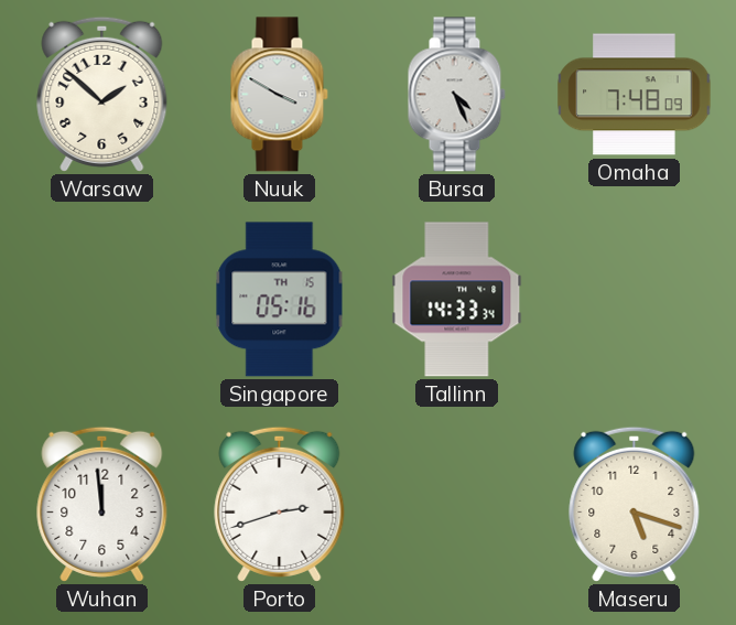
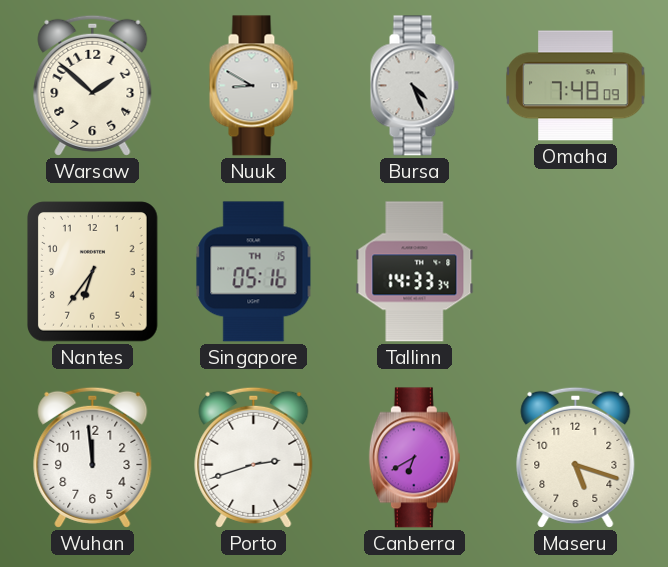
Nuuk: 3:50 -> 8:50 (253, 86)
Nantes: none -> 6:36 (93, 272)
Canberra: none -> 6:40 (414, 458)
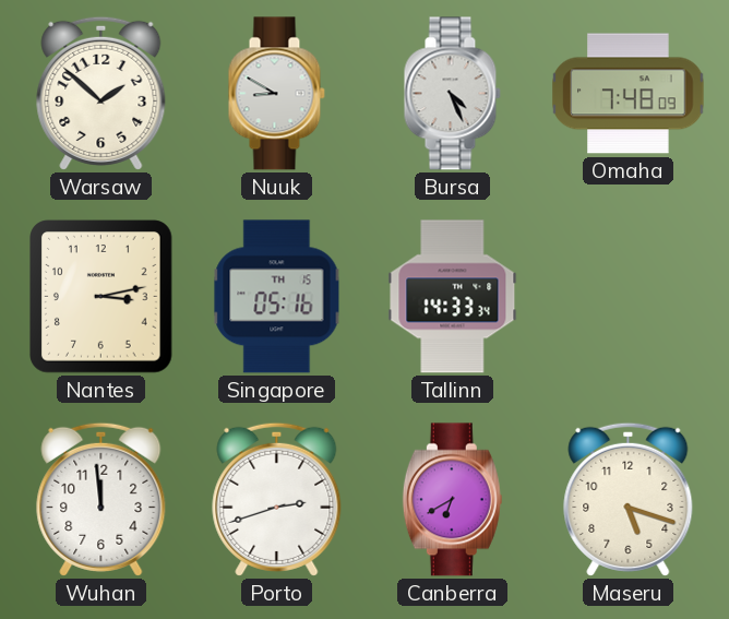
Nantes: 6:36 -> 3:13 (101, 297)
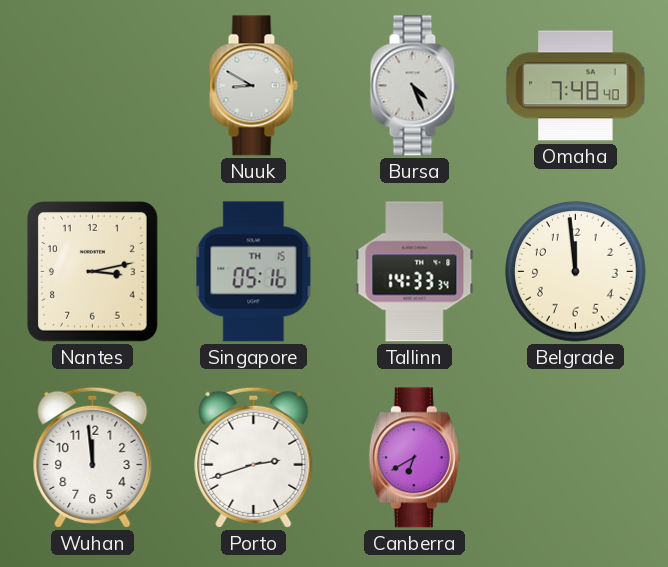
Warsaw: 1:52 -> none (101, 93)
Omaha: 7:48:09 -> 7:48:40 (576, 86)
Belgrade: none -> 11:59 (576, 272)
Maseru: 5:18 -> none (629, 499)
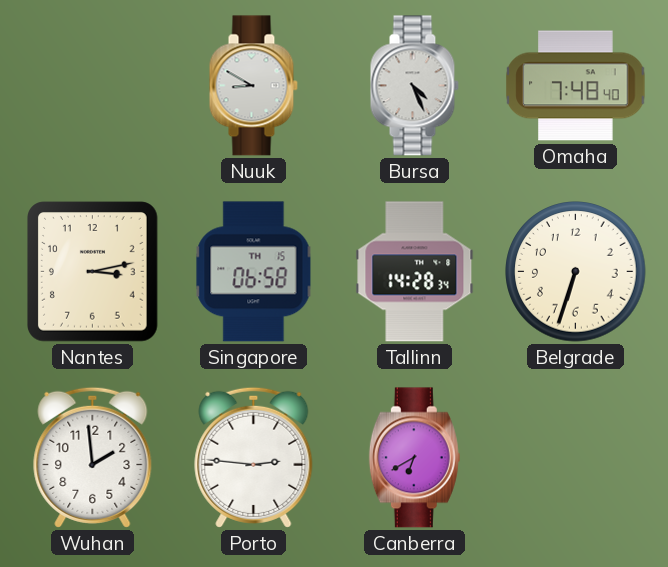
Singapore: 05:16 -> 06:58 (254, 272)
Tallinn: 14:33 -> 14:28 (415, 272)
Belgrade: 11:59 -> 6:33 (576, 272)
Wuhan: 11:59 -> 1:59 (93, 457)
Porto: 2:42 -> 2:46 (254, 457)
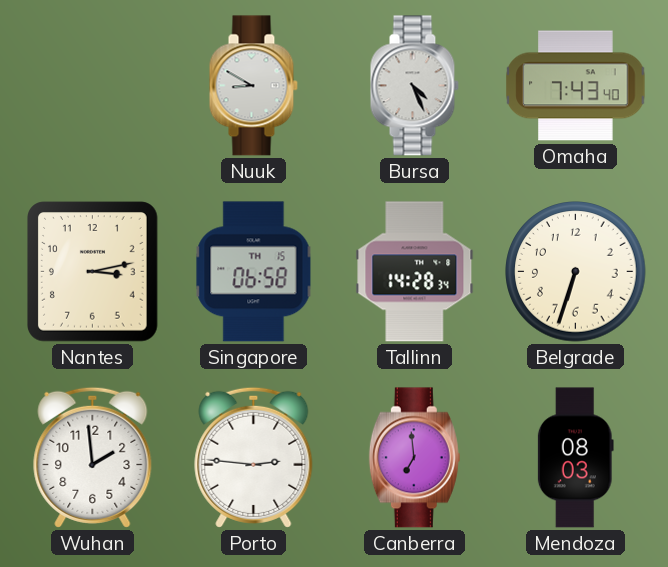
Omaha: 7:48 -> 7:43 (576, 86)
Canberra: 6:40 -> 6:59 (414, 458)
Mendoza: none -> 08:03 (575, 458)
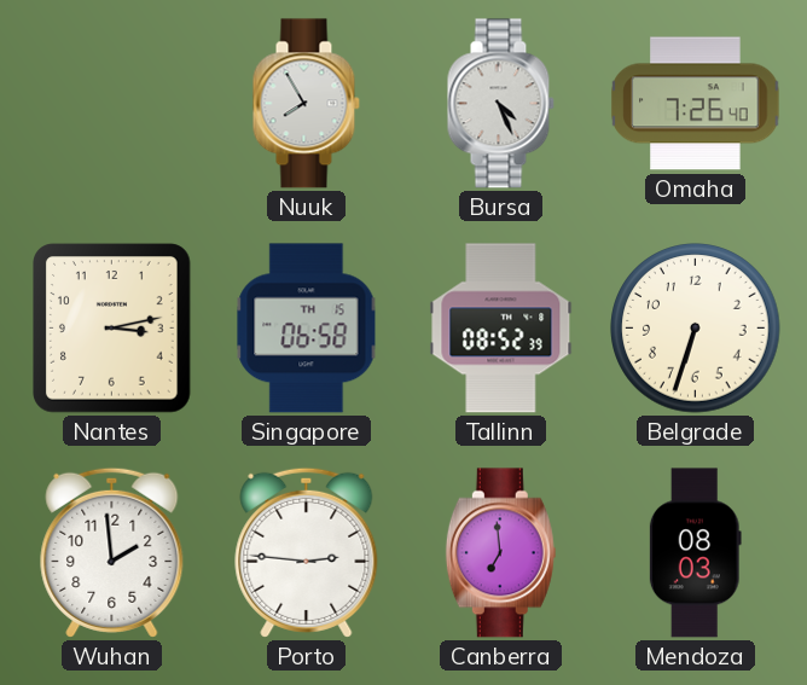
Nuuk: 8:50 -> 7:55 (306, 104)
Omaha: 7:43 -> 7:26 (696, 104)
Tallinn: 14:28 -> 08:52 (501, 329)
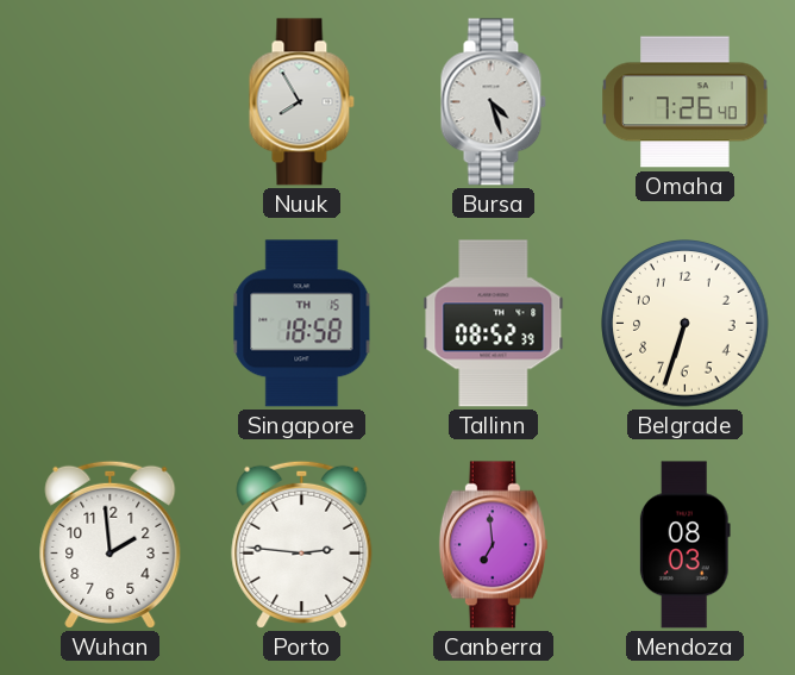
Bursa: 4:26 -> 4:27 (493, 102)
Nantes: 3:13 -> none (112, 329)
Singapore: 06:58 -> 18:58 (302, 324)
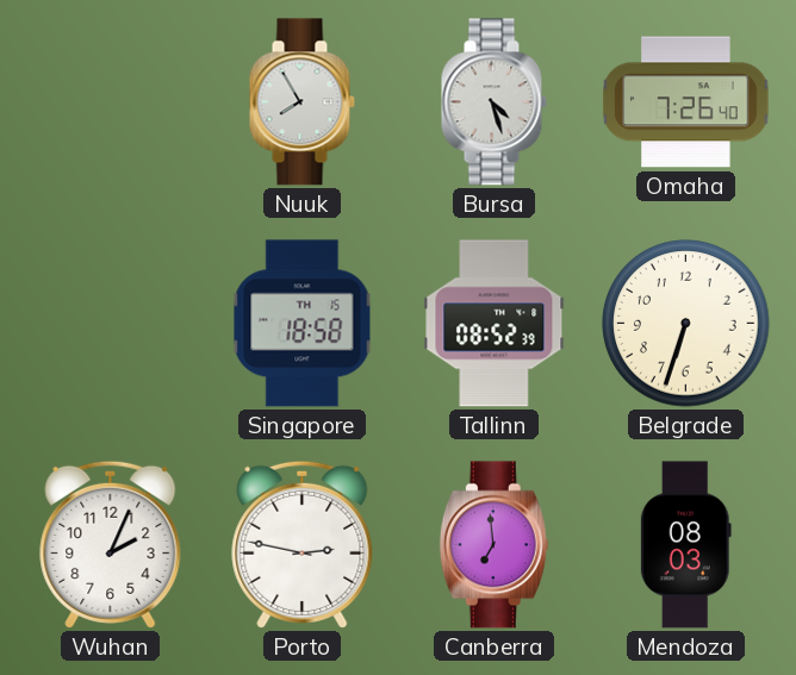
Wuhan: 1:59 -> 2:04 (111, 544)
Porto: 2:46 -> 2:47 (303, 544)
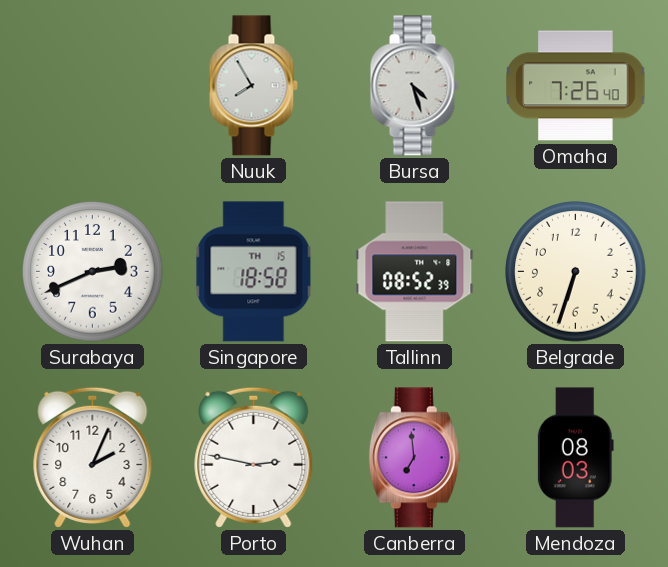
Surabaya: none -> 2:41 (93, 272)
